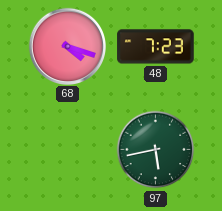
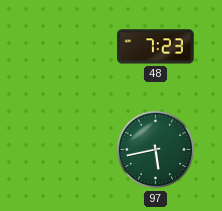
68: 4:18 -> none (67, 46)
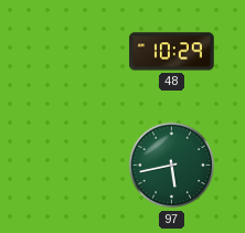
48: 7:23 -> 10:29 (172, 52)
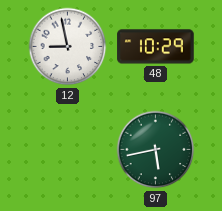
12: none -> 8:58 (68, 47)
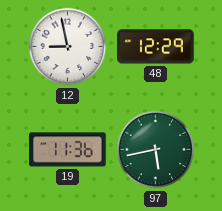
48: 10:29 -> 12:29 (156, 47)
19: none -> 11:36 (68, 150)
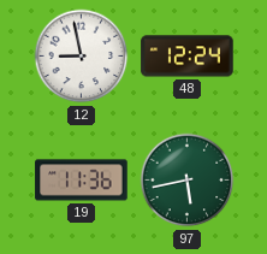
48: 12:29 -> 12:24 (188, 57)
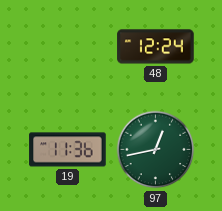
12: 8:58 -> none (82, 57)
97: 5:43 -> 12:43 (156, 150)
